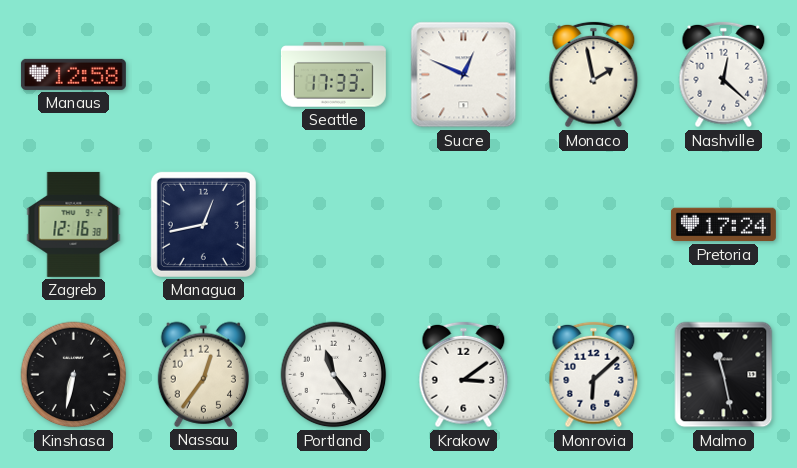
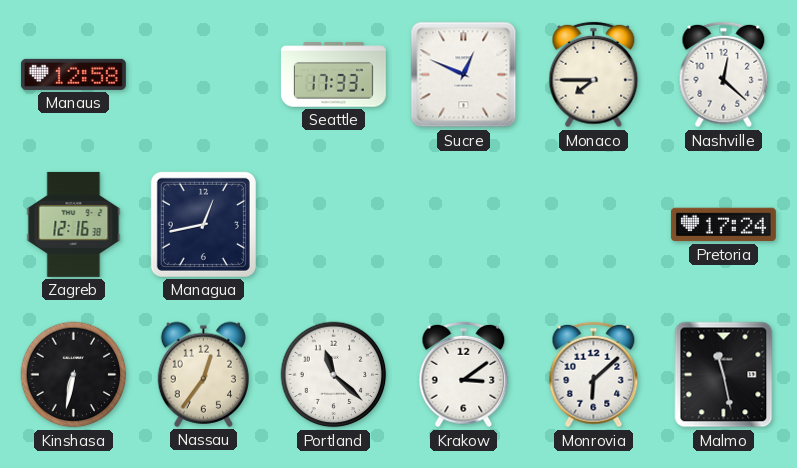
Monaco: 1:58 -> 7:45 (594, 75)
Portland: 11:24 -> 11:22 (334, 375)
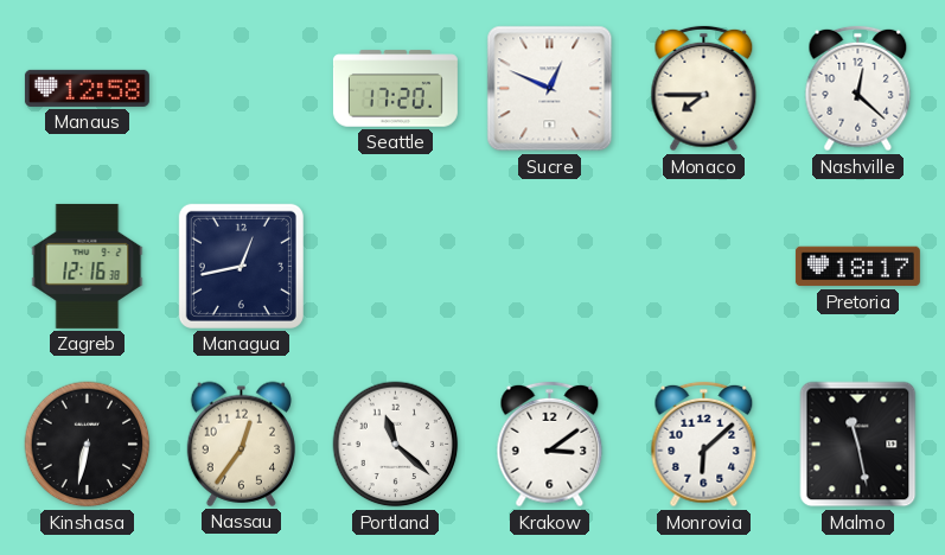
Seattle: 17:33 -> 17:20 (395, 89)
Pretoria: 17:24 -> 18:17 (857, 267)
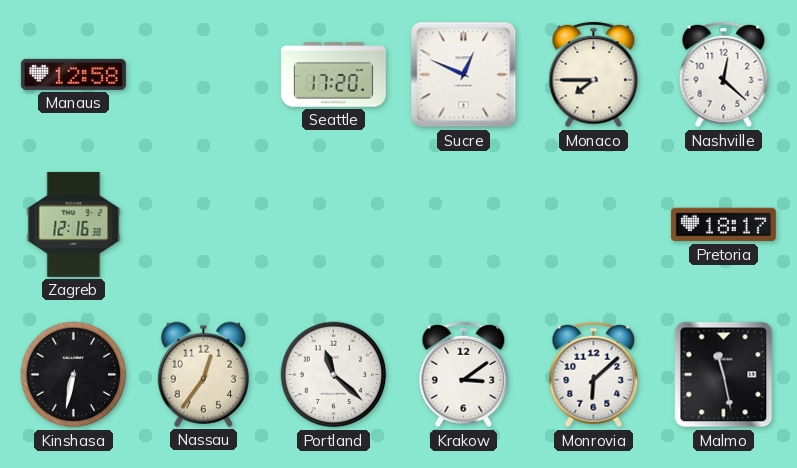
Managua: 12:43 -> none (241, 266)
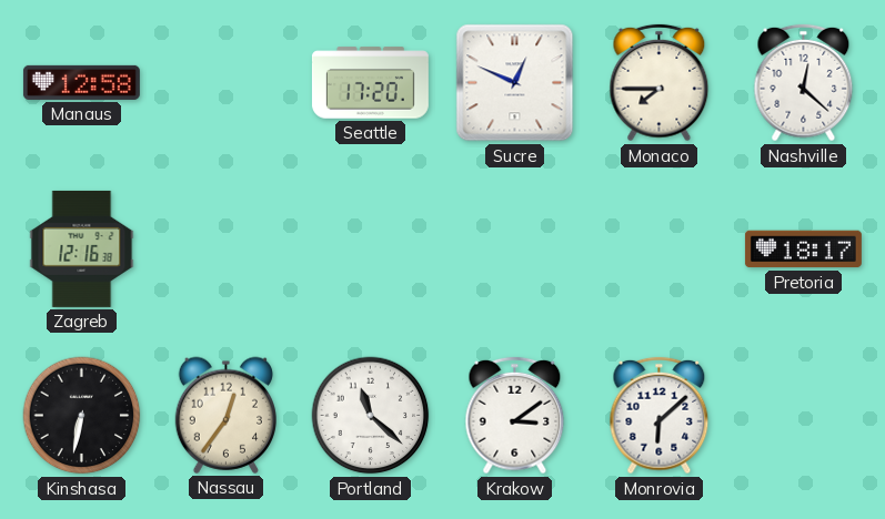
Malmo: 11:28 -> none (724, 375)
